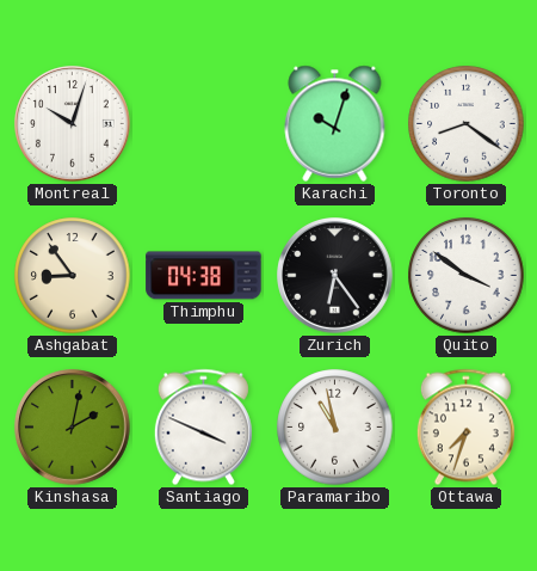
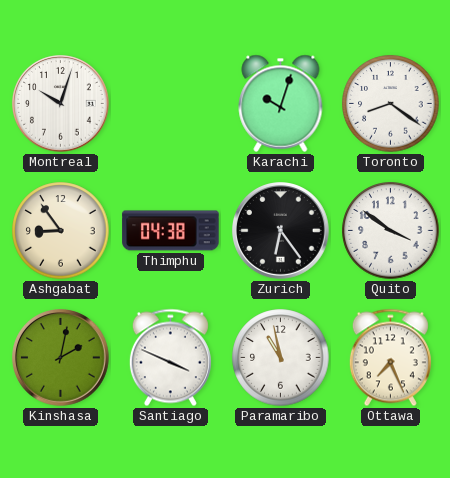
Ottawa: 7:33 -> 7:26 (390, 358)
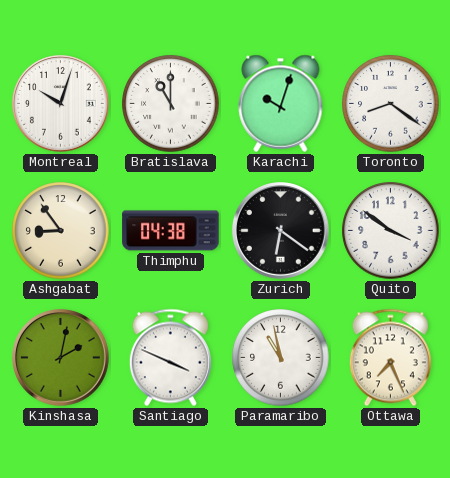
Bratislava: none -> 11:00 (171, 104)
Zurich: 6:24 -> 6:21 (281, 231)
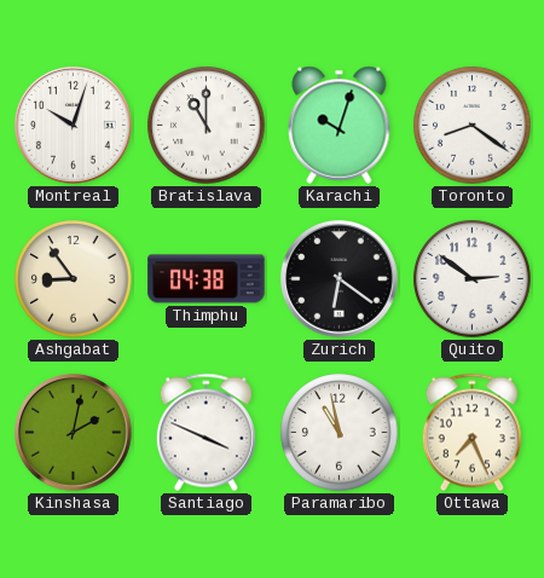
Quito: 3:51 -> 2:51 (473, 279)
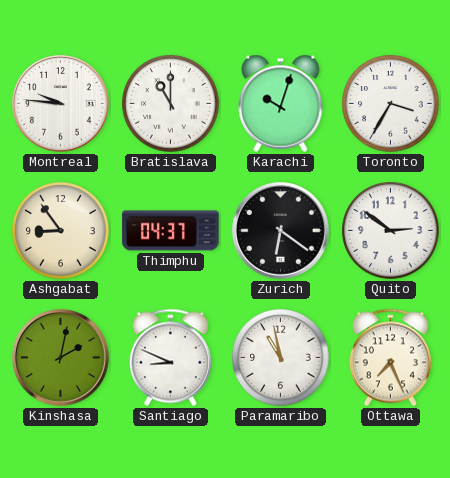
Montreal: 10:03 -> 9:46 (61, 104)
Toronto: 8:21 -> 3:35 (391, 104)
Thimphu: 04:38 -> 04:37 (171, 231)
Santiago: 3:49 -> 8:49 (170, 358)
